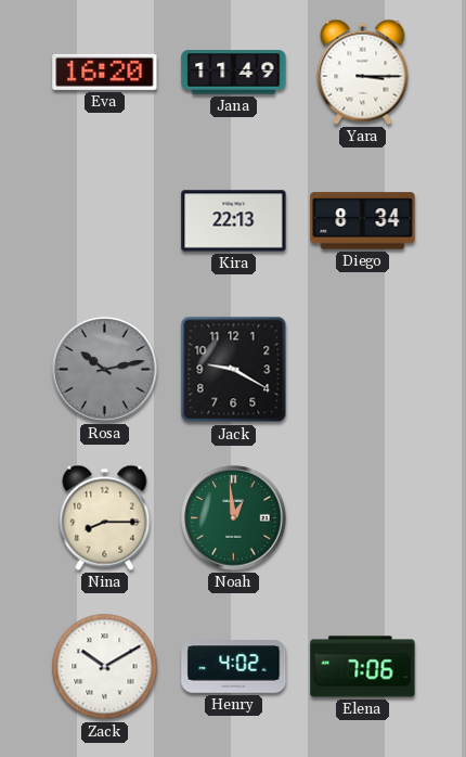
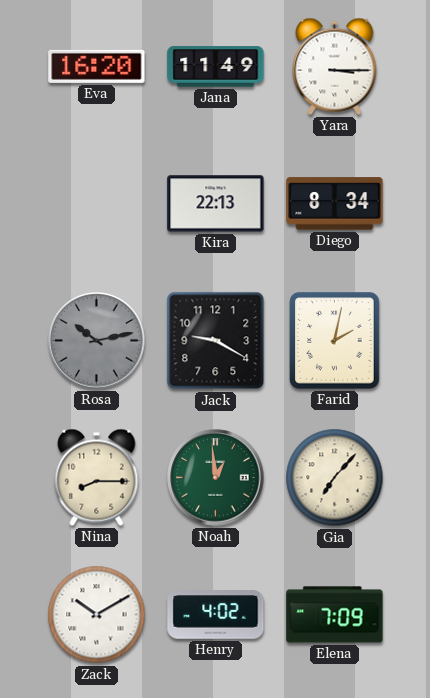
Farid: none -> 2:02 (335, 341)
Gia: none -> 7:07 (335, 478)
Elena: 7:06 -> 7:09 (335, 615)
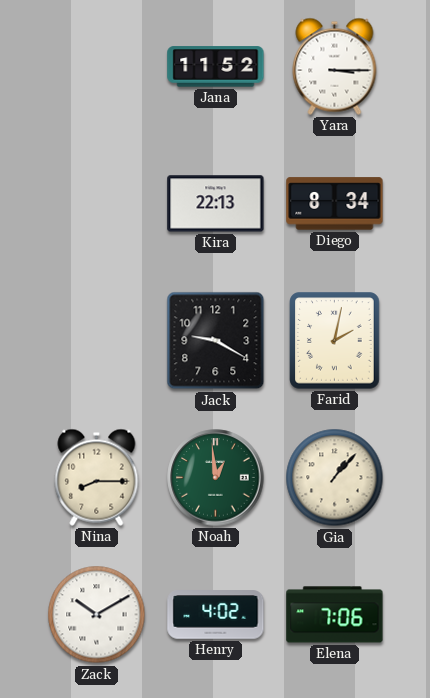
Eva: 16:20 -> none (97, 66)
Jana: 11:49 -> 11:52 (216, 67)
Rosa: 10:13 -> none (97, 341)
Gia: 7:07 -> 1:07 (335, 478)
Elena: 7:09 -> 7:06 (335, 615)
